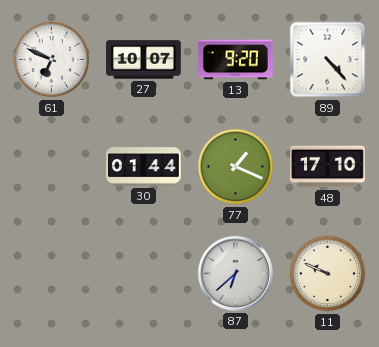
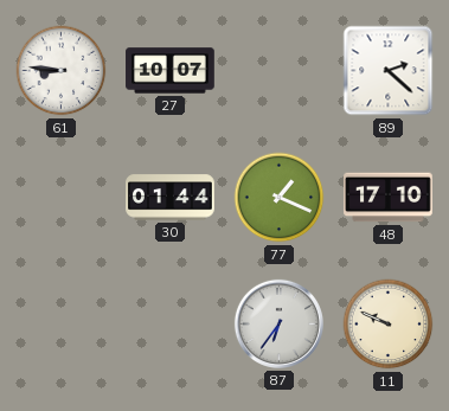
61: 6:49 -> 8:46 (62, 71)
13: 9:20 -> none (236, 60)
89: 4:23 -> 2:22 (389, 71)
87: 6:38 -> 6:36 (278, 323)
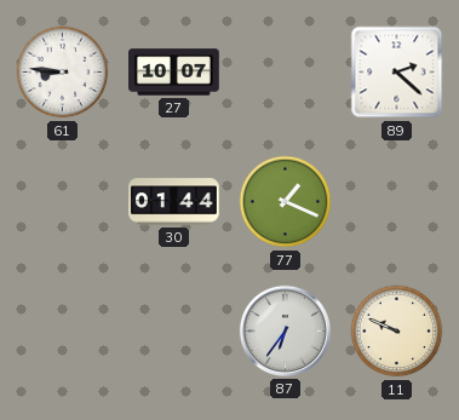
48: 17:10 -> none (389, 198)
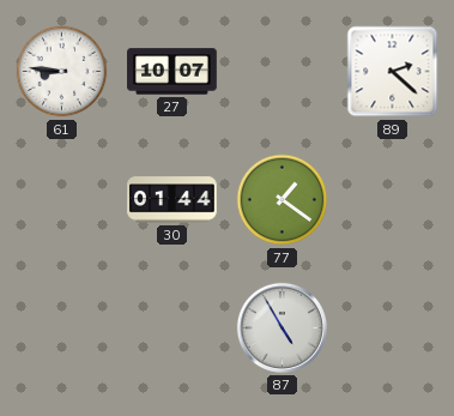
77: 1:19 -> 1:21 (283, 200)
87: 6:36 -> 4:55 (282, 327)
11: 9:49 -> none (397, 332)
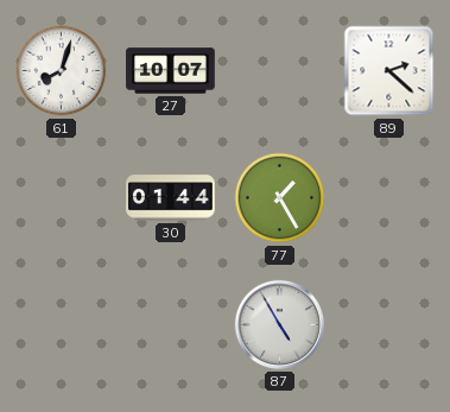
61: 8:46 -> 8:03 (62, 71)
77: 1:21 -> 1:25 (280, 198)
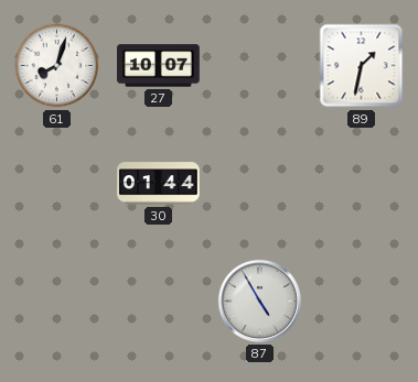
89: 2:22 -> 1:32 (362, 66)
77: 1:25 -> none (280, 198)
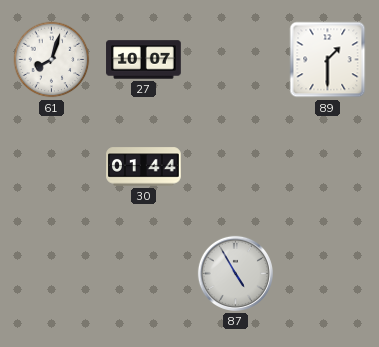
89: 1:32 -> 1:30 (328, 60)
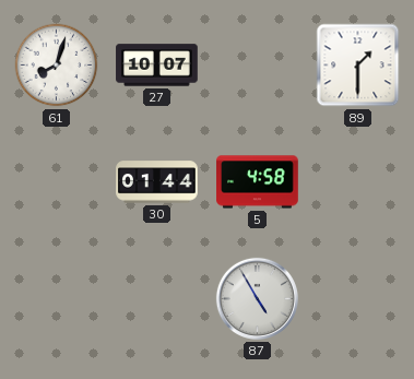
5: none -> 4:58 (258, 182)
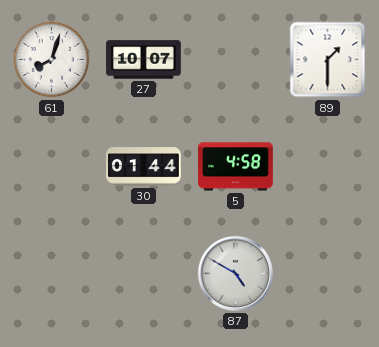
87: 4:55 -> 4:50 (235, 273)
